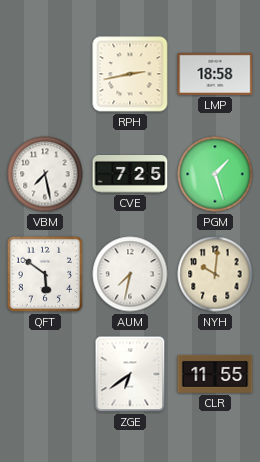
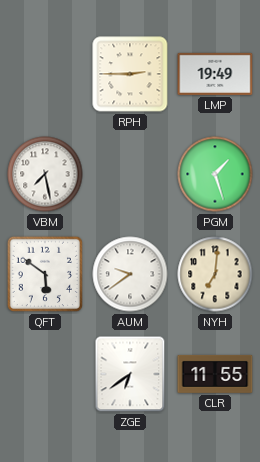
RPH: 2:43 -> 2:45 (130, 74)
LMP: 18:58 -> 19:49 (215, 74)
CVE: 7:25 -> none (130, 175)
AUM: 7:32 -> 9:39 (130, 274)
NYH: 10:01 -> 7:01 (215, 274)
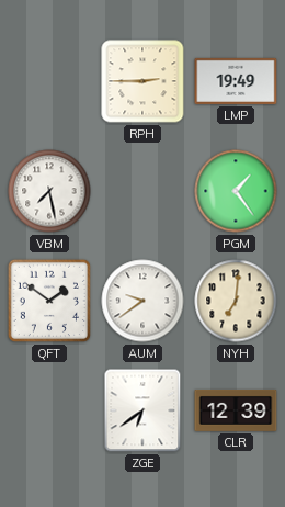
PGM: 1:27 -> 1:24 (236, 191)
QFT: 5:51 -> 1:51 (49, 301)
CLR: 11:55 -> 12:39 (236, 410)
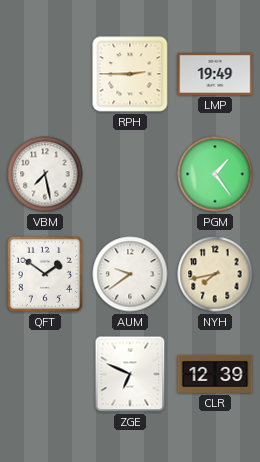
NYH: 7:01 -> 7:43 (215, 274)
ZGE: 6:39 -> 6:49 (130, 374)
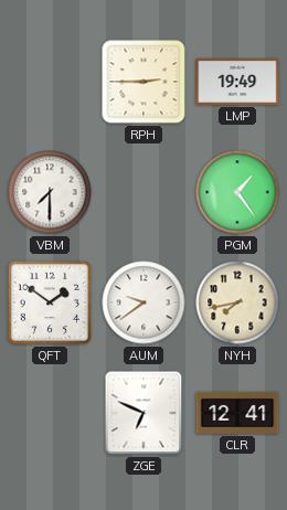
VBM: 7:28 -> 7:30 (50, 192)
CLR: 12:39 -> 12:41 (237, 413)
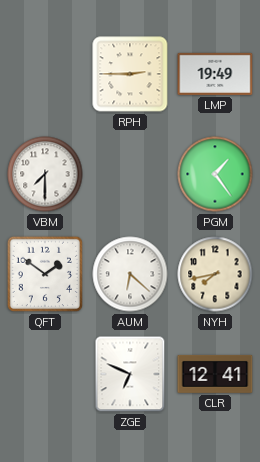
AUM: 9:39 -> 6:22 (130, 274)
